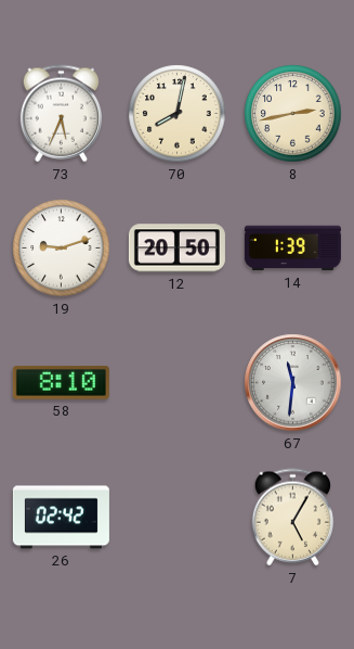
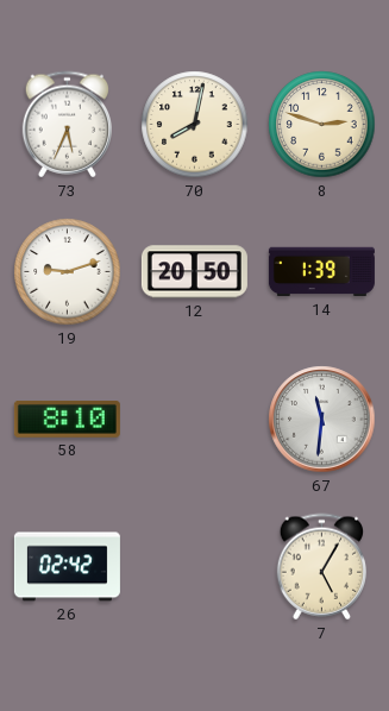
8: 2:43 -> 2:48 (322, 125)
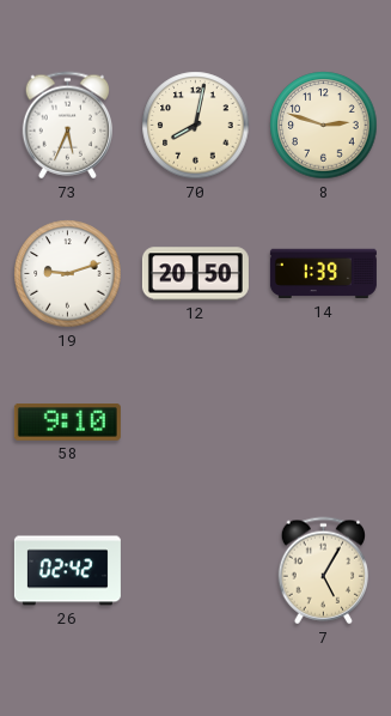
58: 8:10 -> 9:10 (67, 423)
67: 11:31 -> none (322, 420)
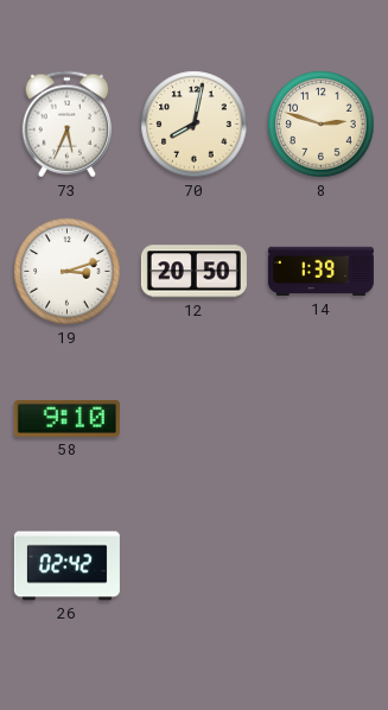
19: 9:12 -> 3:12 (68, 272)
7: 5:05 -> none (323, 571)
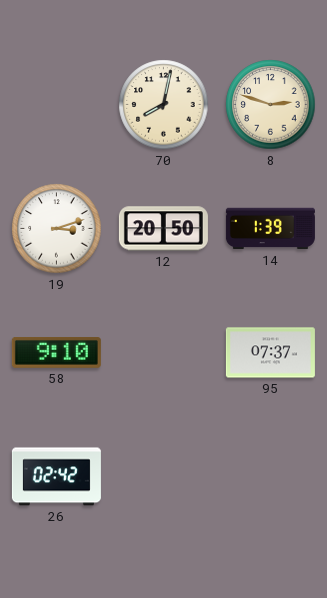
73: 5:34 -> none (66, 125)
95: none -> 07:37 (270, 353)
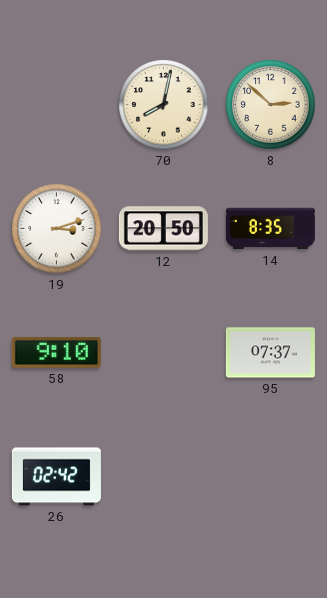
8: 2:48 -> 2:52 (271, 105)
14: 1:39 -> 8:35 (270, 229)
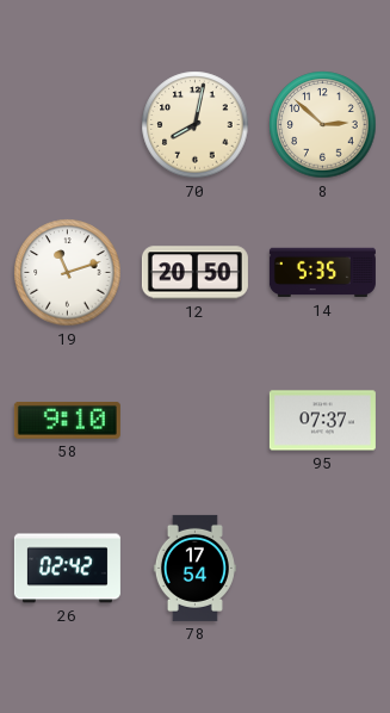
19: 3:12 -> 11:12 (68, 273)
14: 8:35 -> 5:35 (322, 273)
78: none -> 17:54 (194, 568)
